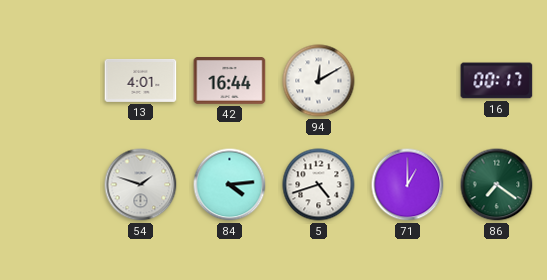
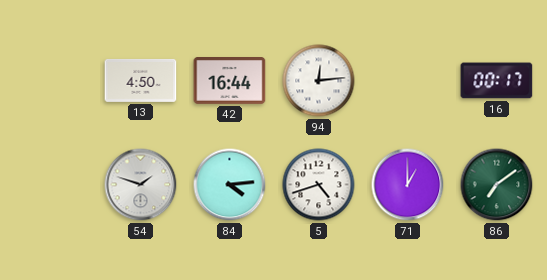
13: 4:01 -> 4:50 (141, 80)
94: 12:10 -> 12:14 (319, 81)
86: 7:21 -> 7:09 (497, 185)
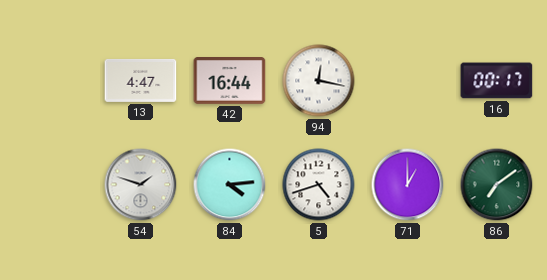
13: 4:50 -> 4:47 (141, 80)
94: 12:14 -> 12:17 (319, 81)
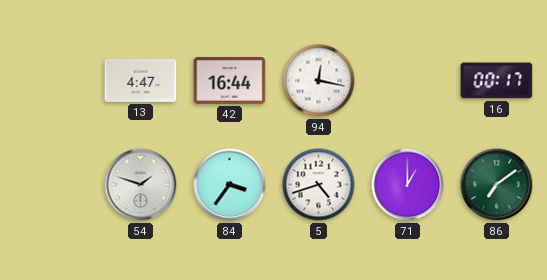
84: 4:14 -> 3:36 (230, 185)
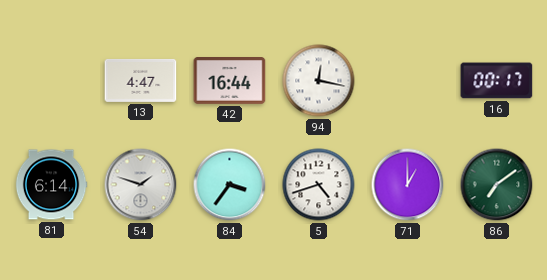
81: none -> 6:14 (51, 185)
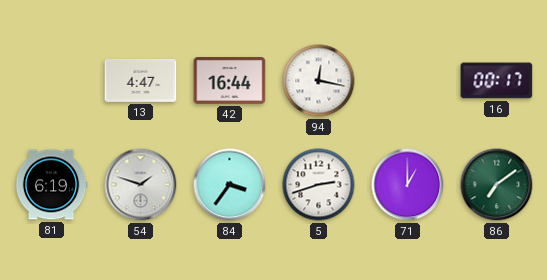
81: 6:14 -> 6:19 (51, 185)
5: 4:42 -> 2:42 (319, 185)
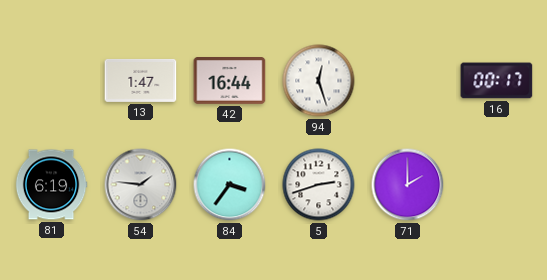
13: 4:47 -> 1:47 (141, 80)
94: 12:17 -> 12:27 (319, 81)
54: 1:48 -> 1:46 (141, 185)
71: 1:00 -> 2:00 (408, 185)
86: 7:09 -> none (497, 185)
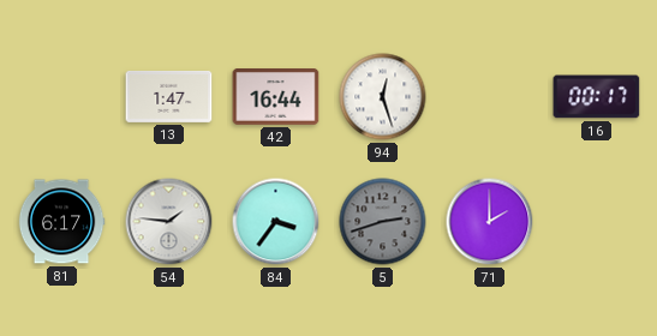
81: 6:19 -> 6:17 (61, 222)
5 dial: white -> grey (383, 222)
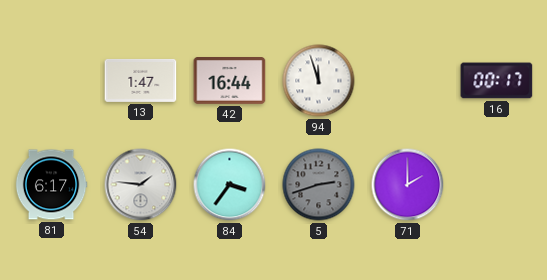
94: 12:27 -> 11:57 (319, 81)
